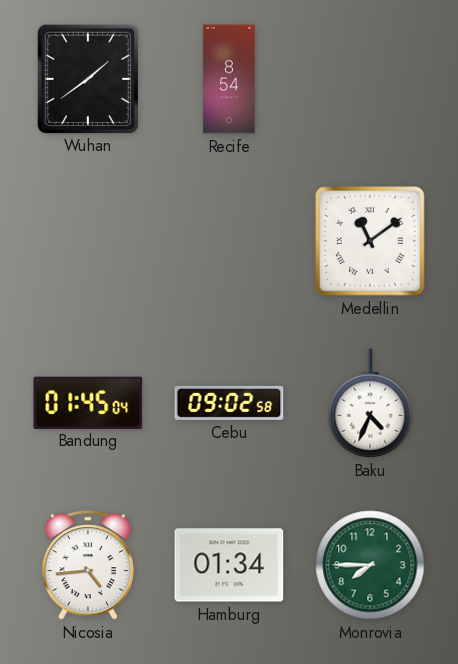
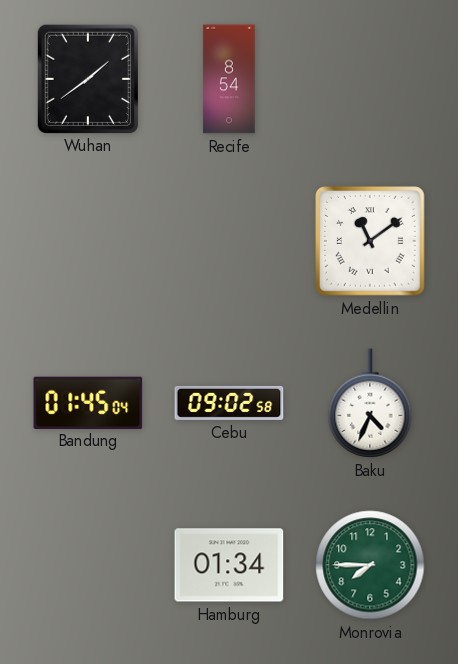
Nicosia: 4:44 -> none (88, 565)
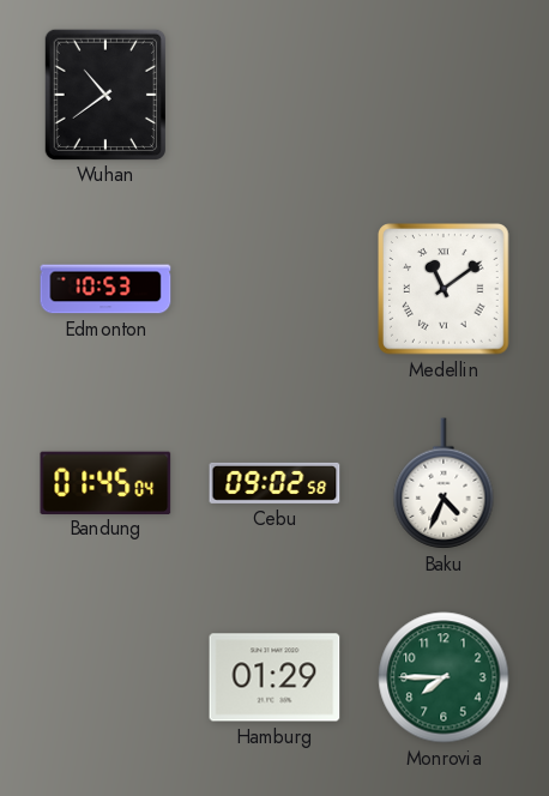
Wuhan: 1:39 -> 10:39 (104, 94)
Recife: 8:54 -> none (229, 79)
Edmonton: none -> 10:53 (105, 289)
Hamburg: 01:34 -> 01:29 (274, 677)
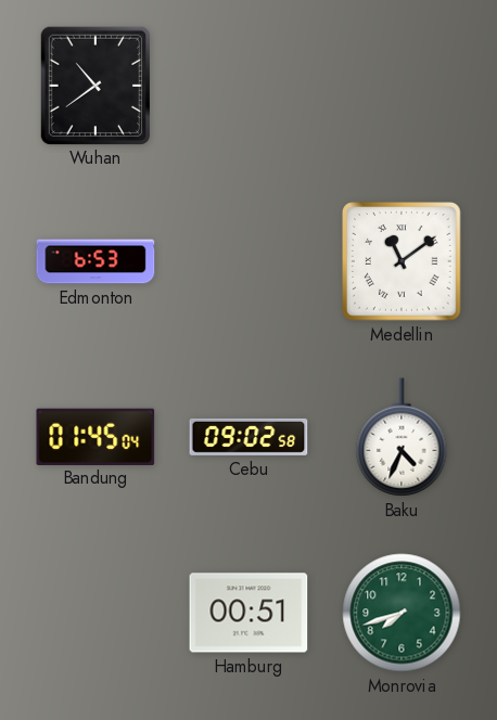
Edmonton: 10:53 -> 6:53 (95, 261)
Hamburg: 01:29 -> 00:51 (248, 613)
Monrovia: 7:45 -> 7:42 (402, 613)
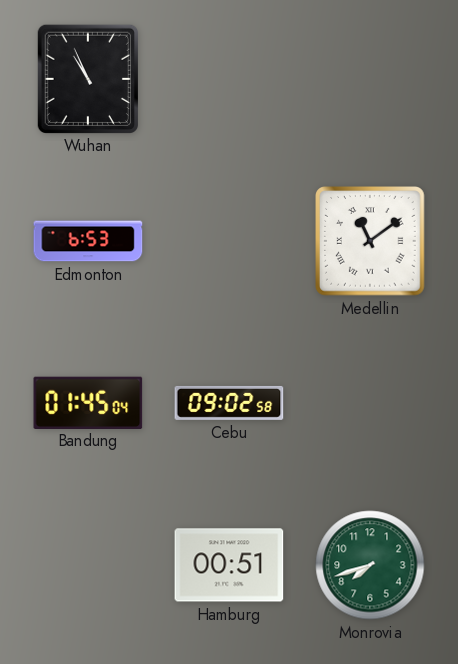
Wuhan: 10:39 -> 10:56 (87, 78)
Baku: 4:34 -> none (402, 437)
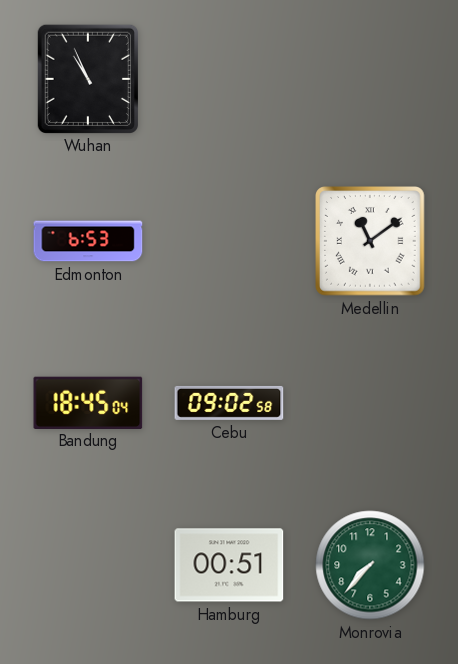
Bandung: 01:45 -> 18:45 (88, 402)
Monrovia: 7:42 -> 7:37 (370, 565)
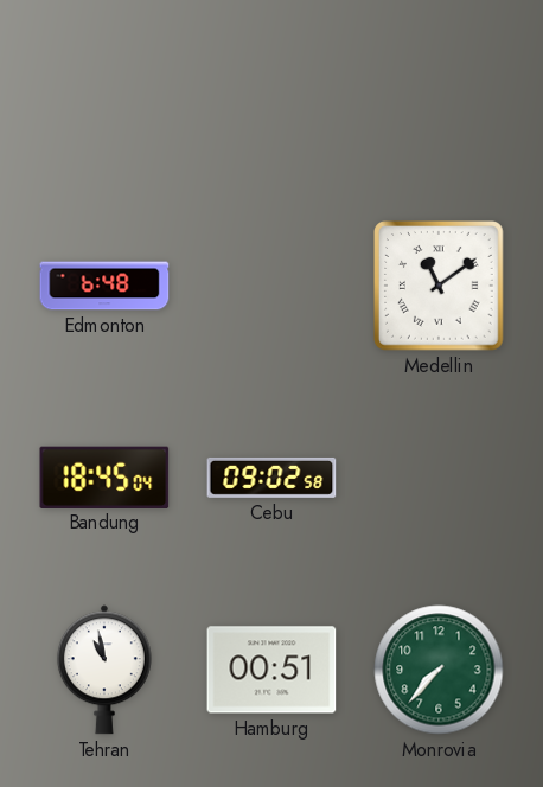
Wuhan: 10:56 -> none (87, 78)
Edmonton: 6:53 -> 6:48 (104, 286)
Tehran: none -> 10:58 (104, 670)
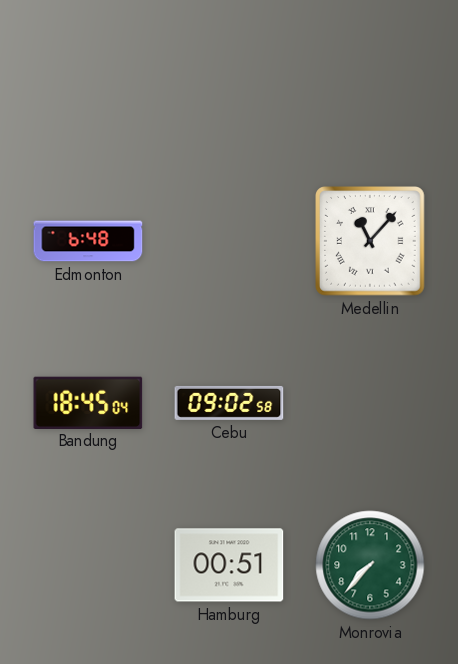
Medellin: 11:09 -> 11:07 (370, 241)
Tehran: 10:58 -> none (104, 670)
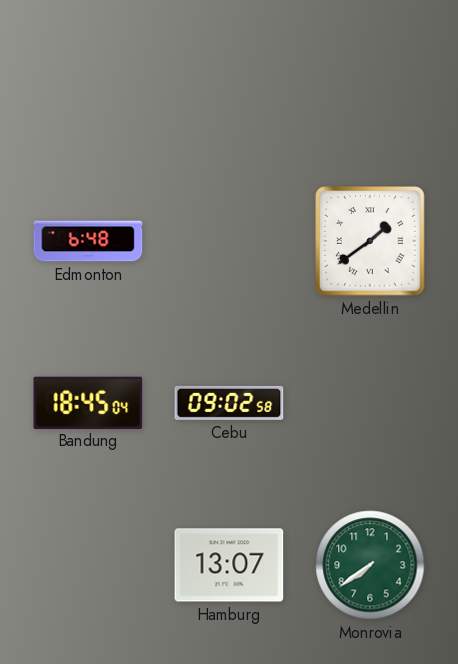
Medellin: 11:07 -> 1:39 (370, 241)
Hamburg: 00:51 -> 13:07 (229, 565)
Monrovia: 7:37 -> 7:39 (370, 565)
